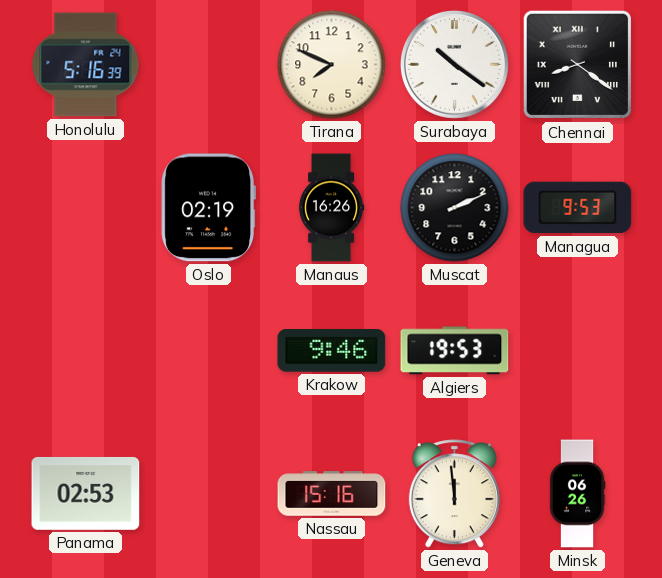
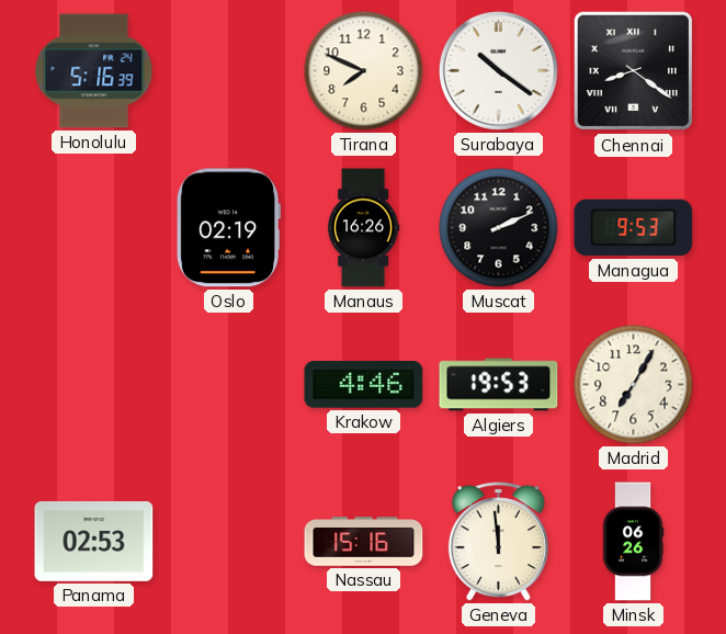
Krakow: 9:46 -> 4:46 (364, 385)
Madrid: none -> 7:05 (634, 385)
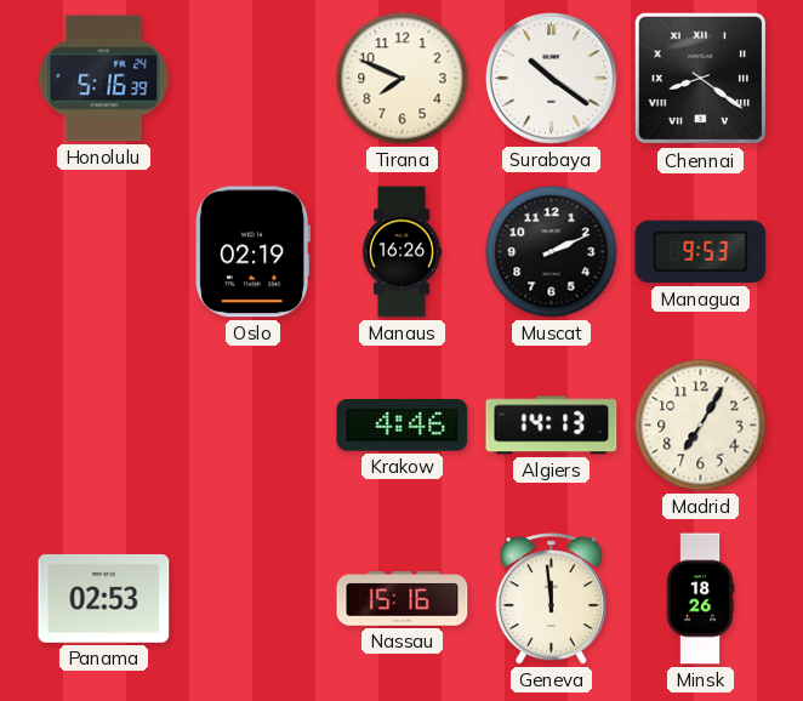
Algiers: 19:53 -> 14:13 (552, 426)
Minsk: 06:26 -> 18:26 (700, 599)
